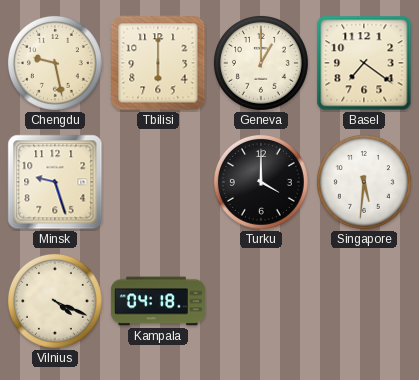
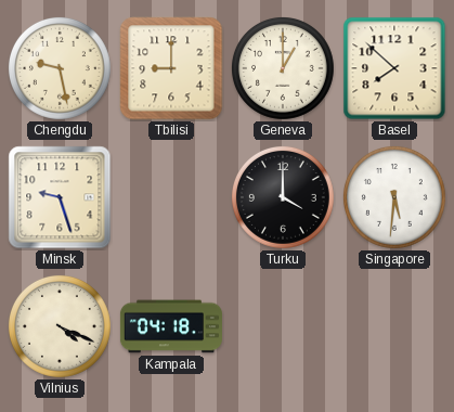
Tbilisi: 6:00 -> 9:00 (171, 68)
Basel: 7:21 -> 7:52 (394, 68)
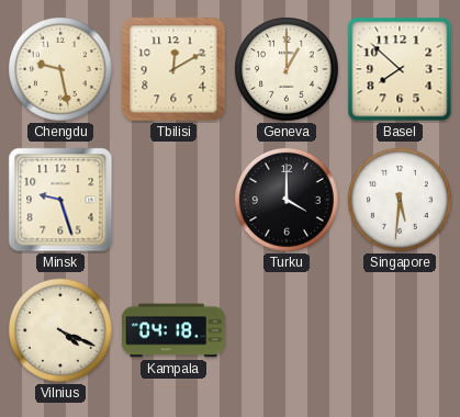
Tbilisi: 9:00 -> 12:10 (173, 69)
